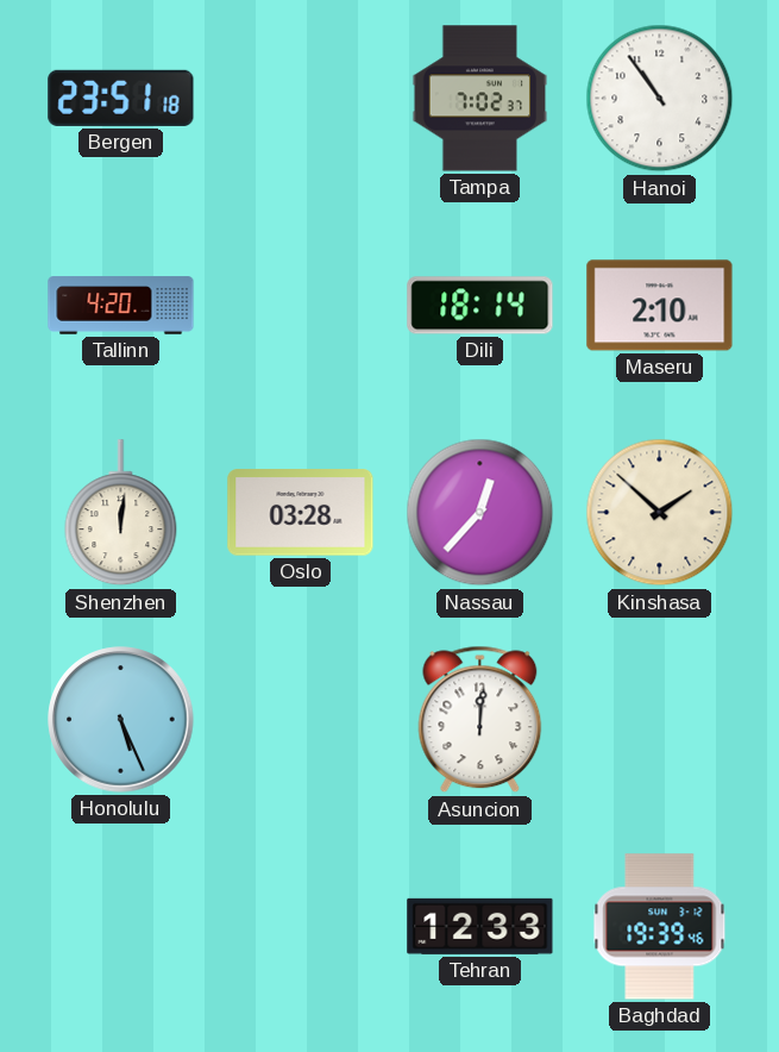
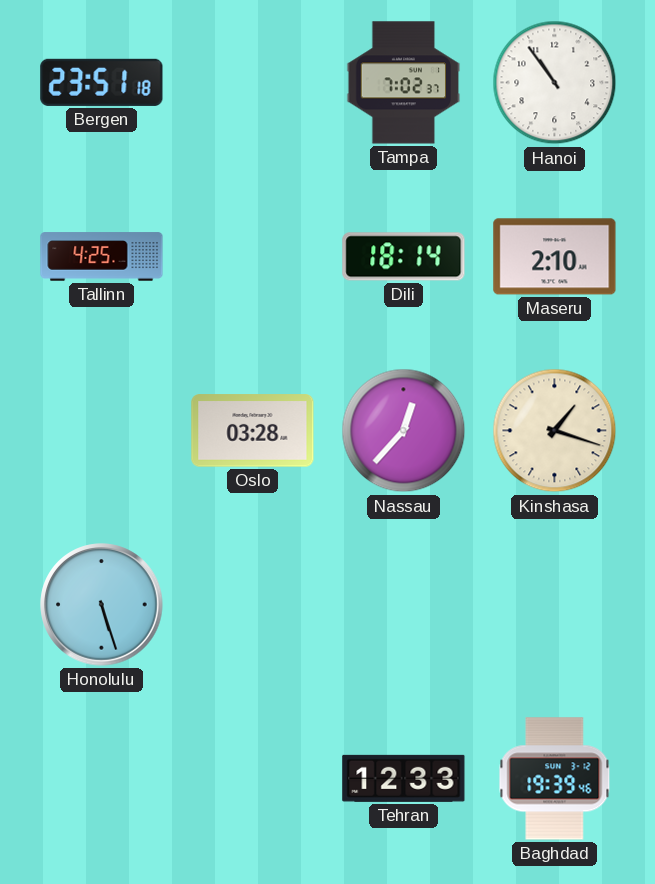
Tallinn: 4:20 -> 4:25 (102, 257)
Shenzhen: 12:01 -> none (121, 513)
Kinshasa: 1:52 -> 1:18 (555, 431)
Honolulu: 5:26 -> 5:27 (102, 605)
Asuncion: 12:01 -> none (480, 720)
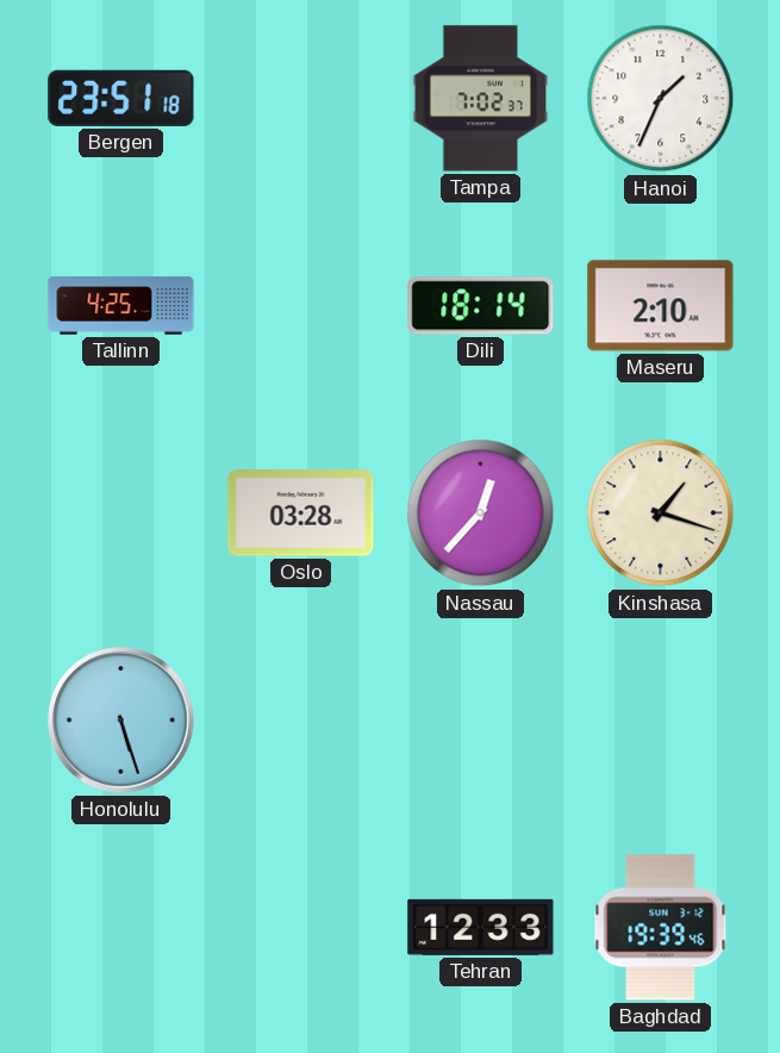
Hanoi: 10:54 -> 1:34 (661, 99)
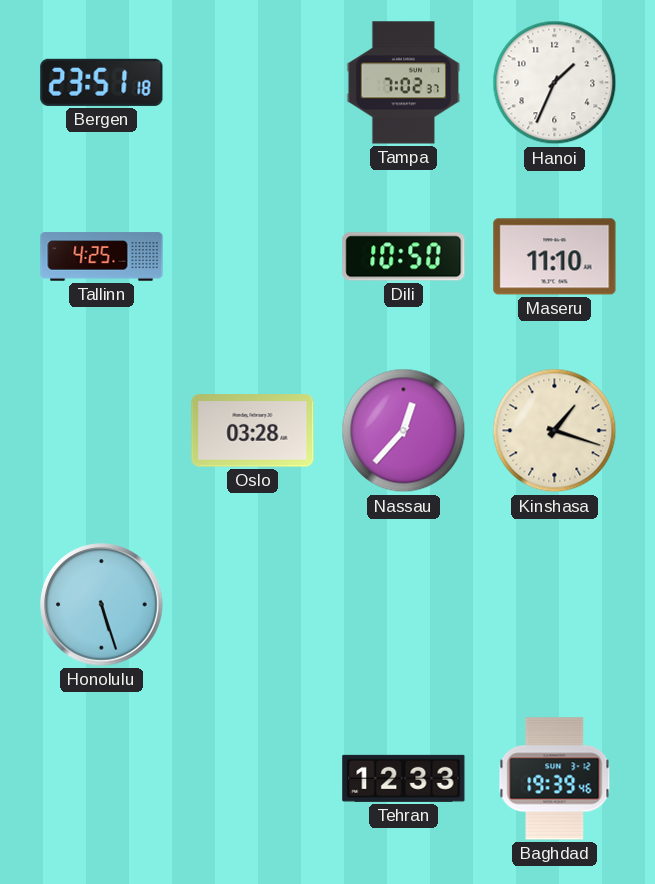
Dili: 18:14 -> 10:50 (404, 257)
Maseru: 2:10 -> 11:10 (555, 257)
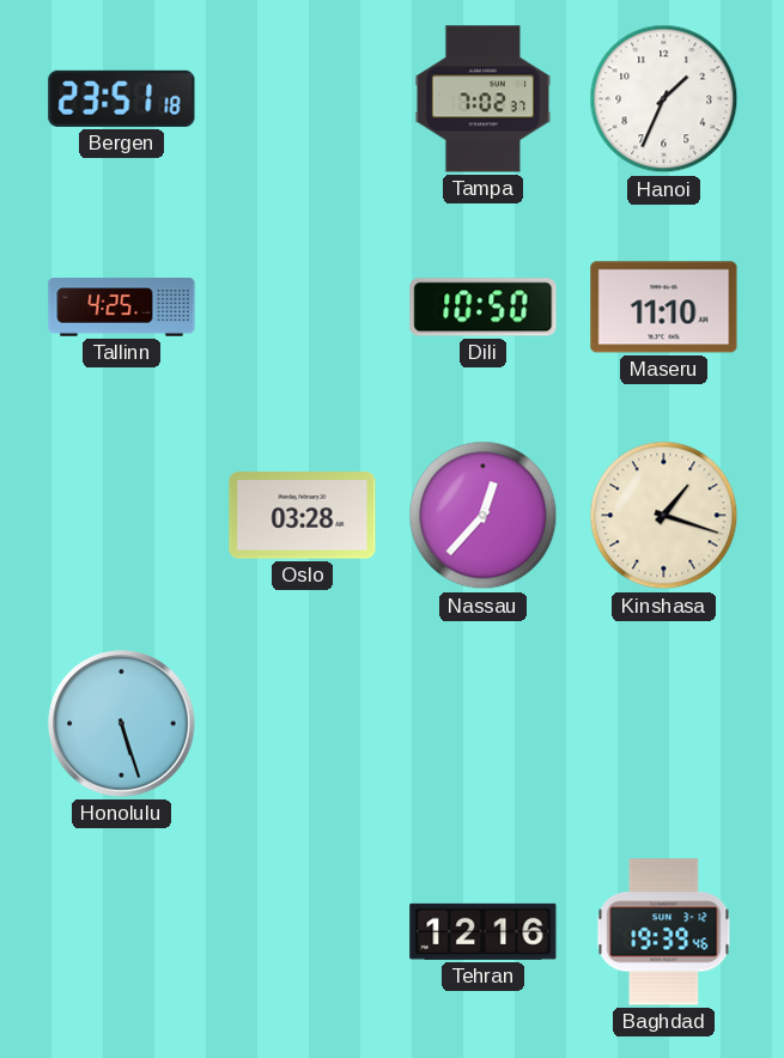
Tehran: 12:33 -> 12:16 (484, 931)
